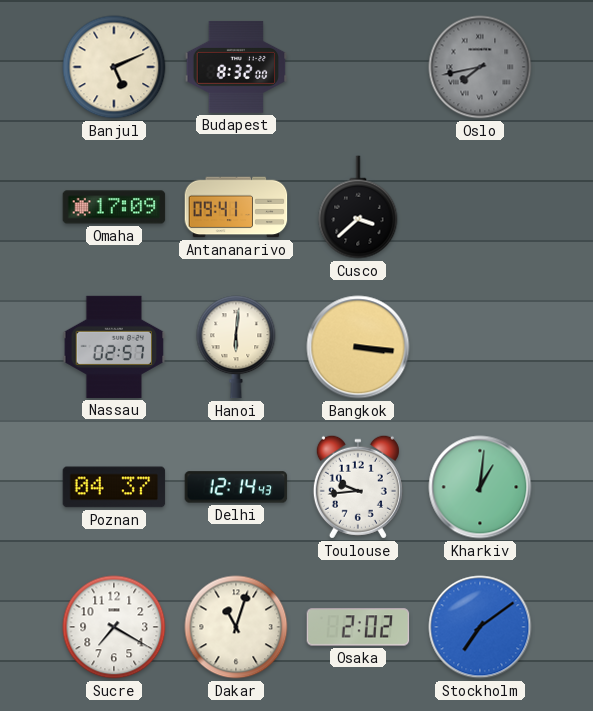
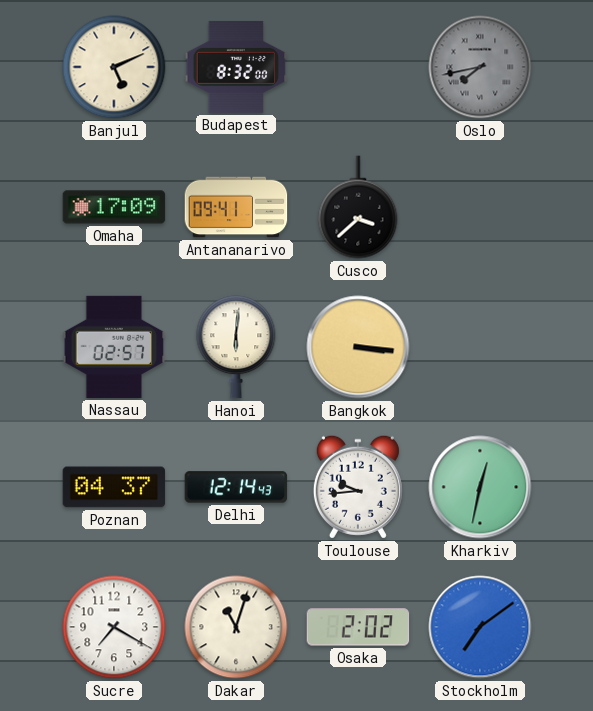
Kharkiv: 1:01 -> 12:32 (480, 487)
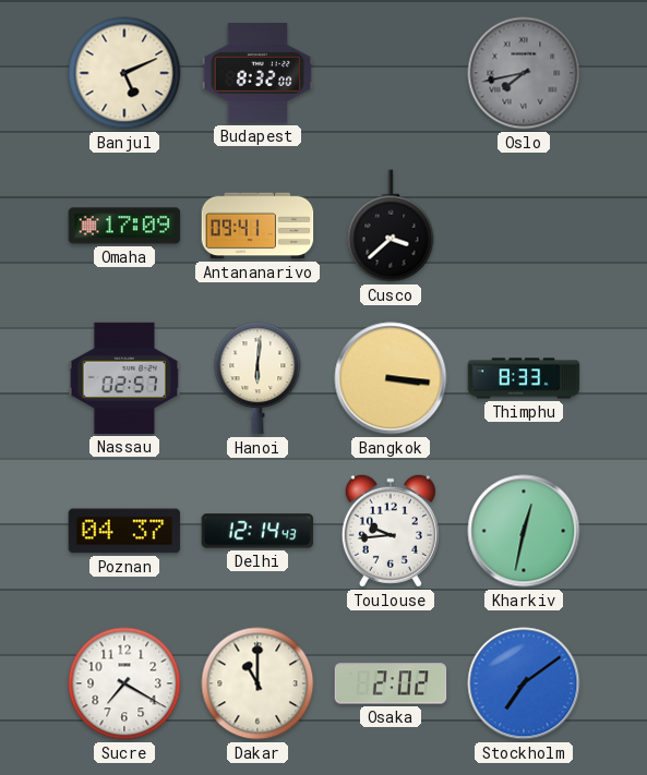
Thimphu: none -> 8:33 (524, 378)
Dakar: 11:03 -> 11:00 (257, 683)
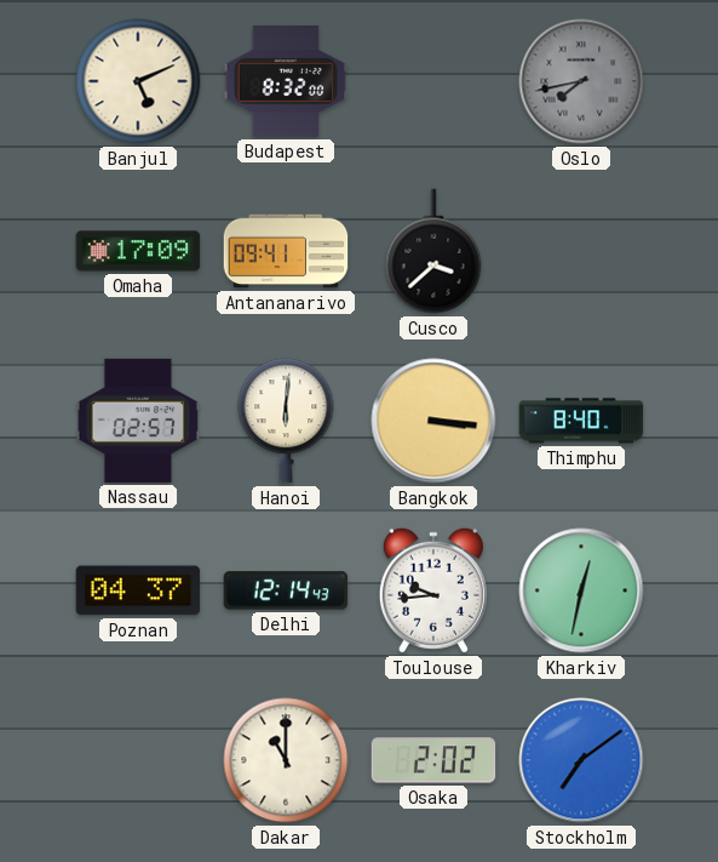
Thimphu: 8:33 -> 8:40 (581, 421)
Sucre: 7:20 -> none (124, 683)
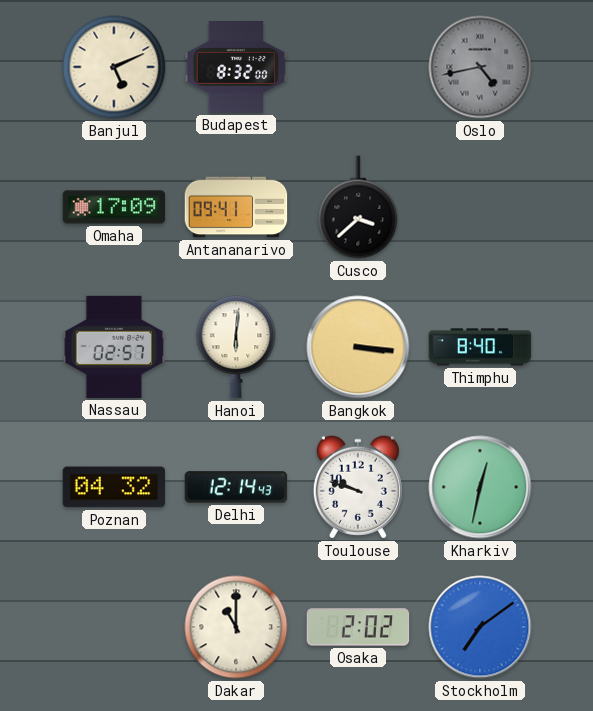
Oslo: 7:43 -> 4:43 (480, 67)
Poznan: 04:37 -> 04:32 (114, 487)
Toulouse: 9:44 -> 9:48 (358, 487)
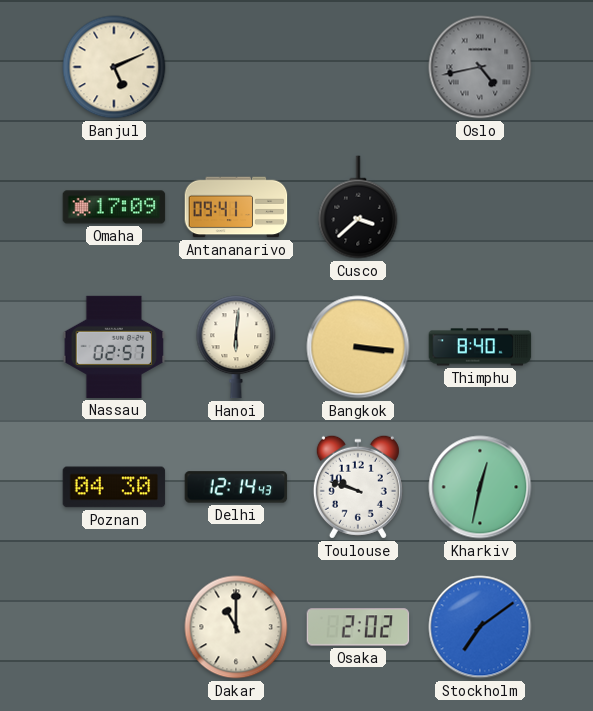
Budapest: 8:32 -> none (236, 67)
Poznan: 04:32 -> 04:30 (114, 487)
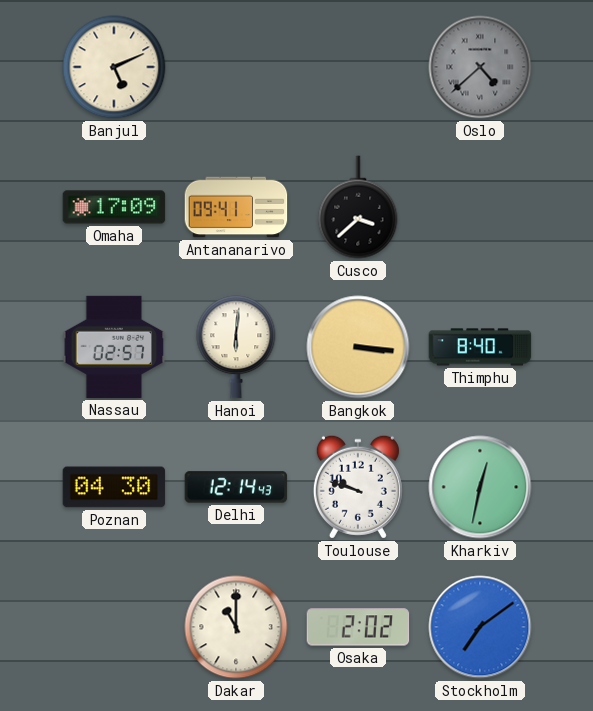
Oslo: 4:43 -> 4:38 (480, 67)
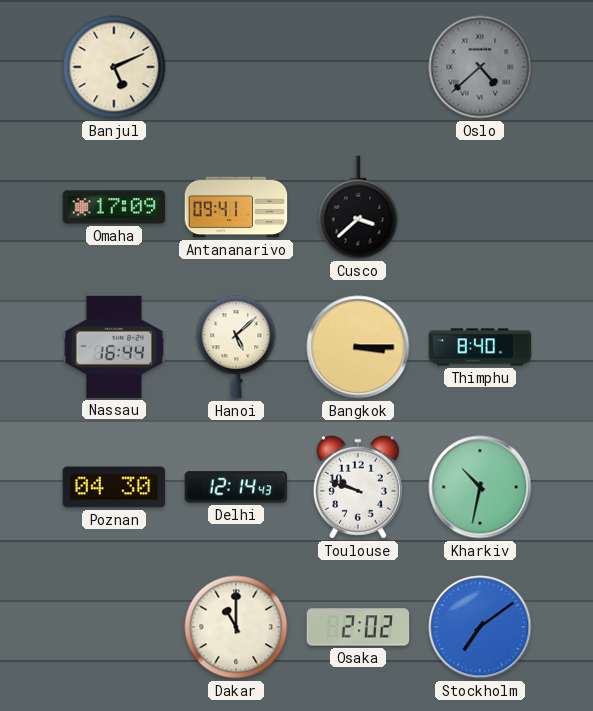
Nassau: 02:57 -> 16:44 (114, 347)
Hanoi: 6:01 -> 5:08 (236, 347)
Bangkok: 3:16 -> 3:15 (358, 347)
Kharkiv: 12:32 -> 10:32 (480, 487)
